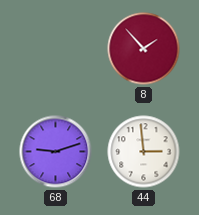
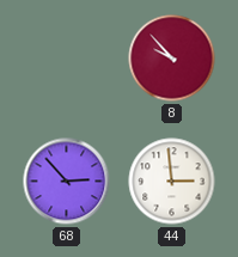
8: 1:53 -> 9:53 (172, 59)
68: 9:12 -> 2:53 (67, 182)
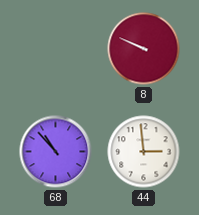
8: 9:53 -> 9:49 (144, 49)
68: 2:53 -> 10:53 (56, 152)
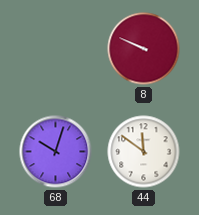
68: 10:53 -> 10:03 (56, 152)
44: 2:59 -> 11:51 (144, 152)
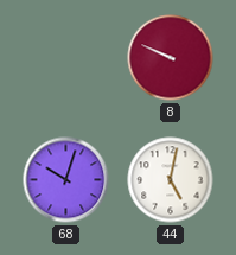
44: 11:51 -> 5:02 (171, 180)
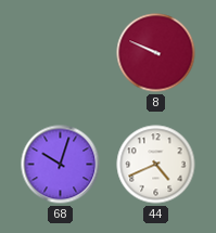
44: 5:02 -> 4:41 (156, 165)
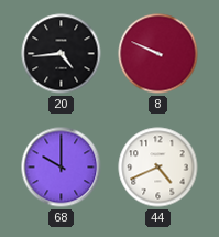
20: none -> 4:44 (62, 54)
68: 10:03 -> 10:00 (62, 168)
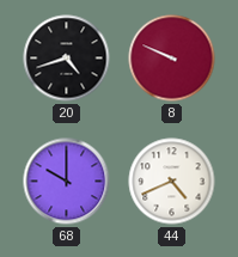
20: 4:44 -> 4:42 (67, 59)
